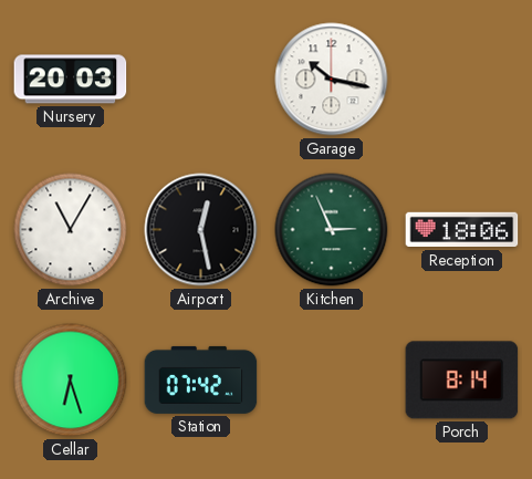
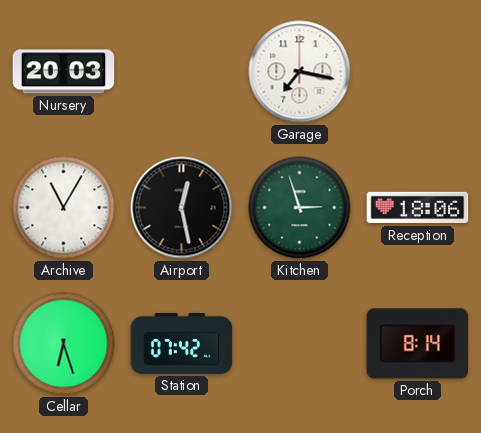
Garage: 10:17 -> 7:17 (300, 72)
Kitchen: 2:56 -> 2:57 (300, 208)
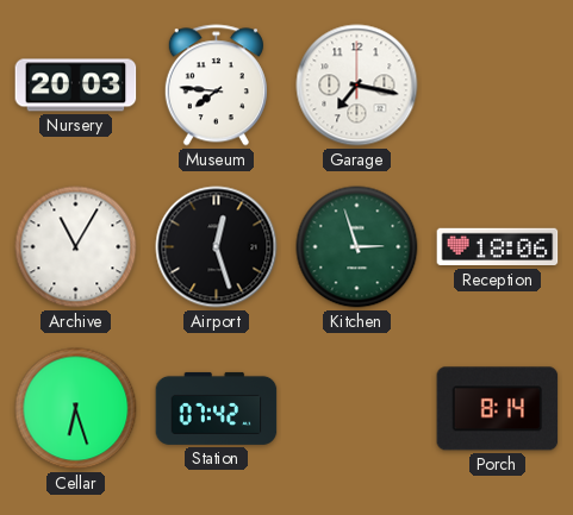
Museum: none -> 7:46 (216, 86)
Airport: 12:28 -> 12:27 (217, 247)
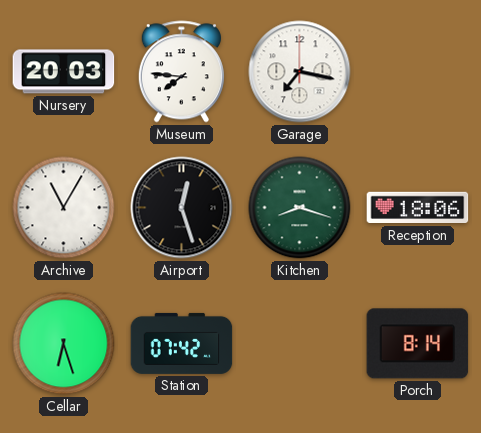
Kitchen: 2:57 -> 8:18 (300, 208)
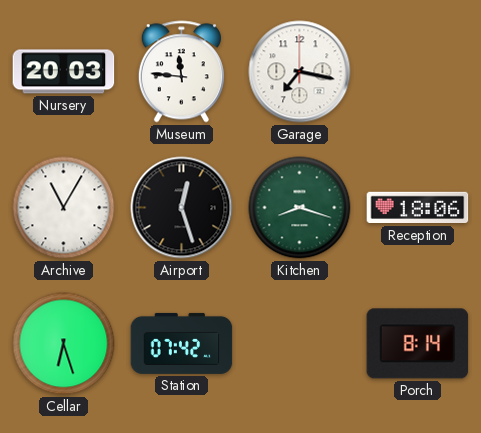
Museum: 7:46 -> 11:46 (181, 72)
